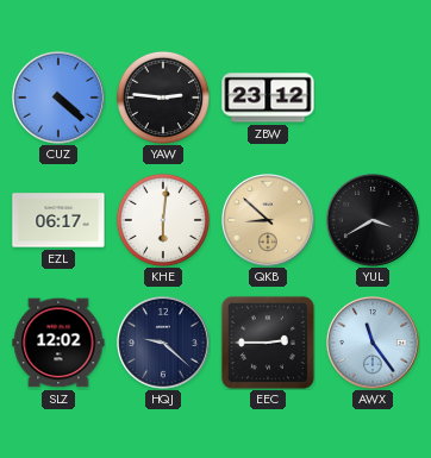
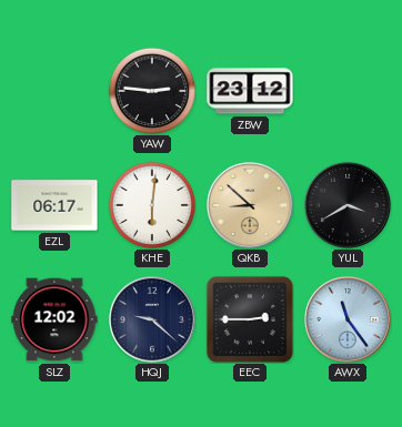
CUZ: 4:22 -> none (60, 99)
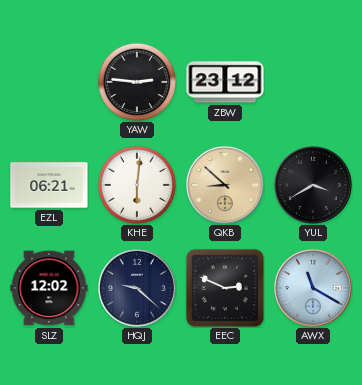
EZL: 06:17 -> 06:21 (49, 185)
EEC: 2:45 -> 2:49 (225, 288)
AWX: 11:24 -> 11:20 (314, 289)
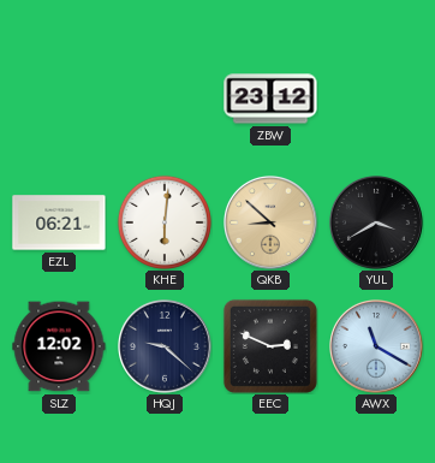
YAW: 2:46 -> none (137, 82)
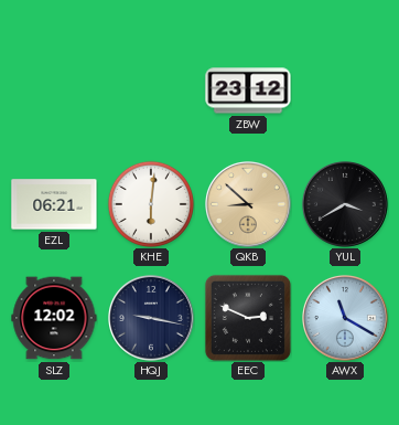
HQJ: 9:22 -> 9:17 (152, 319)
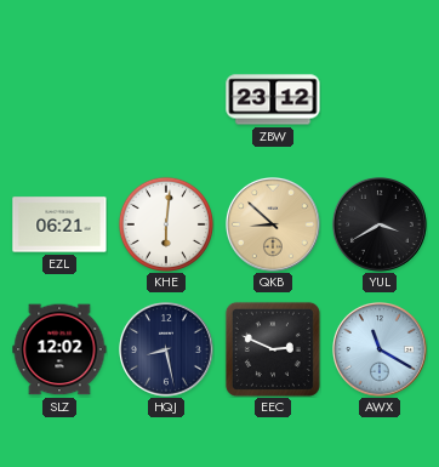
HQJ: 9:17 -> 8:28 (167, 351)
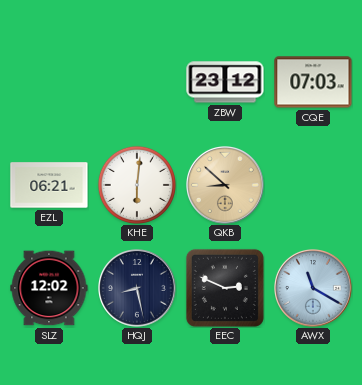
CQE: none -> 07:03 (313, 82)
YUL: 3:40 -> none (381, 226)
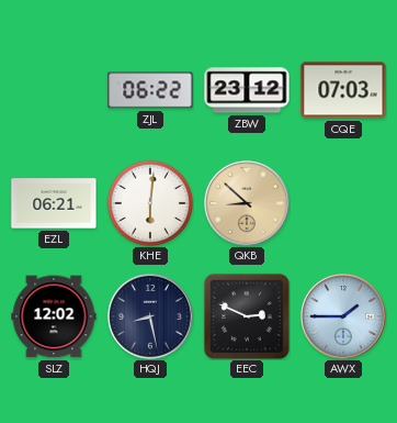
ZJL: none -> 06:22 (150, 90)
AWX: 11:20 -> 1:45 (344, 318)
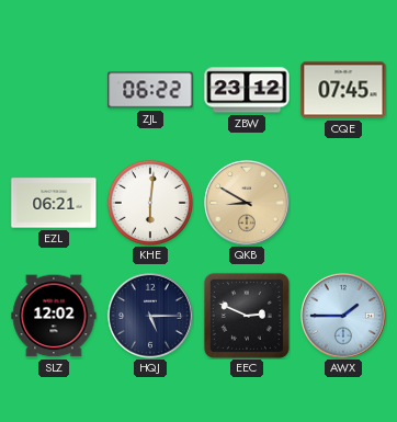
CQE: 07:03 -> 07:45 (343, 90)
QKB: 8:52 -> 8:50 (248, 204)
HQJ: 8:28 -> 5:15 (151, 317)
